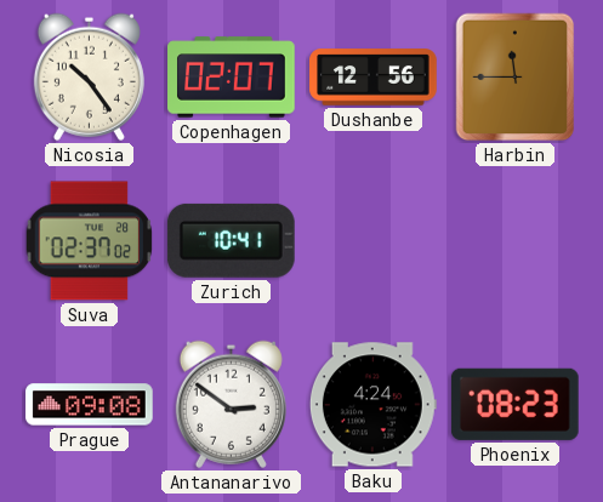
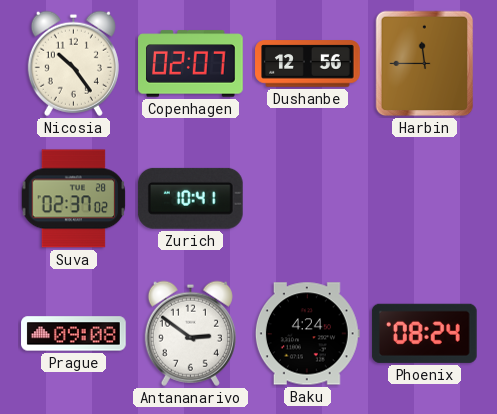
Phoenix: 08:23 -> 08:24 (424, 333)
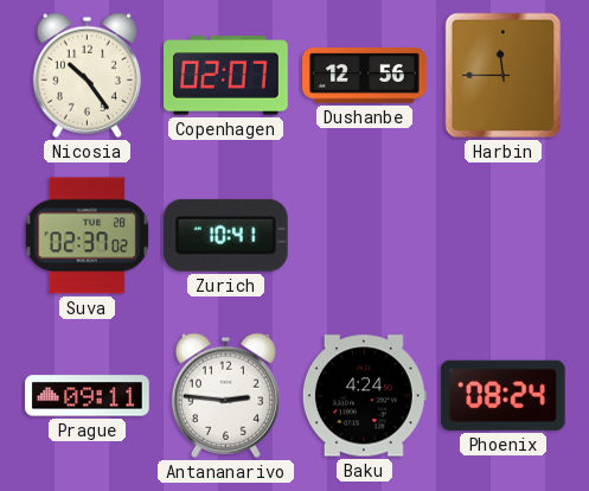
Prague: 09:08 -> 09:11 (88, 396)
Antananarivo: 2:51 -> 2:46 (225, 395)
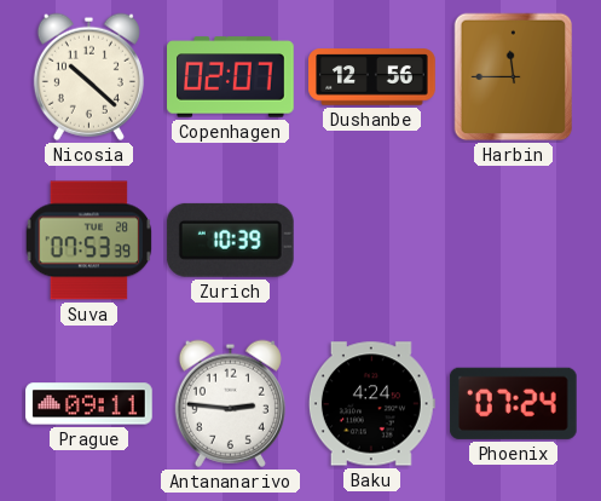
Nicosia: 10:24 -> 10:22 (88, 76)
Suva: 02:37 -> 07:53 (89, 241)
Zurich: 10:41 -> 10:39 (230, 240)
Phoenix: 08:24 -> 07:24 (513, 403)
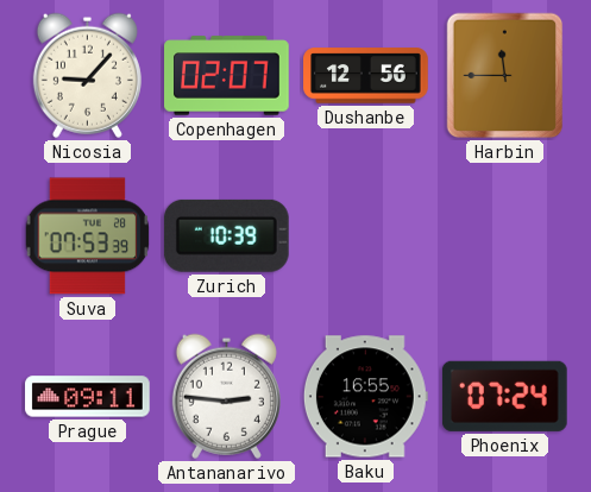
Nicosia: 10:22 -> 9:07 (87, 75)
Baku: 4:24 -> 16:55 (365, 397)
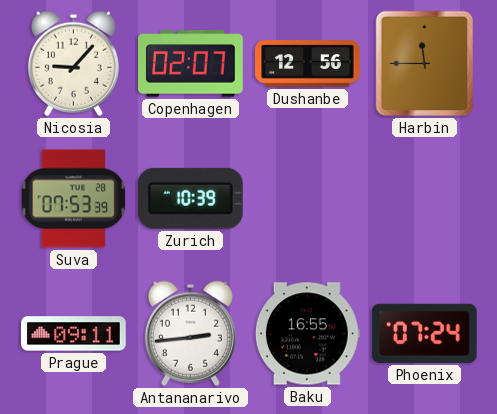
Antananarivo: 2:46 -> 2:44 (190, 333)
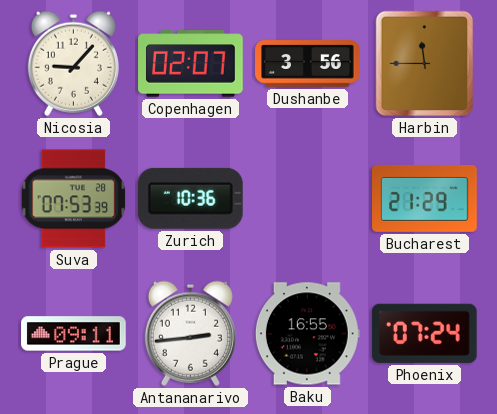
Dushanbe: 12:56 -> 3:56 (308, 64)
Zurich: 10:39 -> 10:36 (190, 198)
Bucharest: none -> 21:29 (425, 198)
